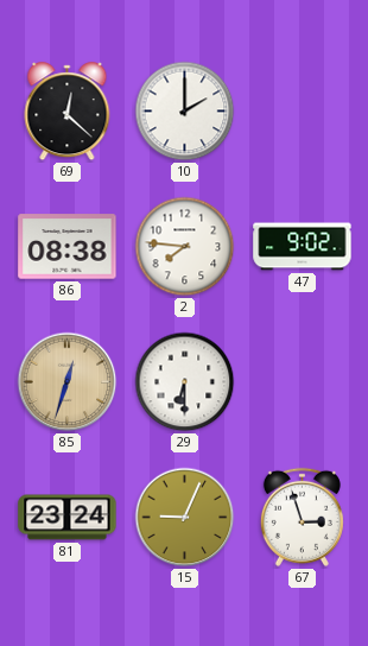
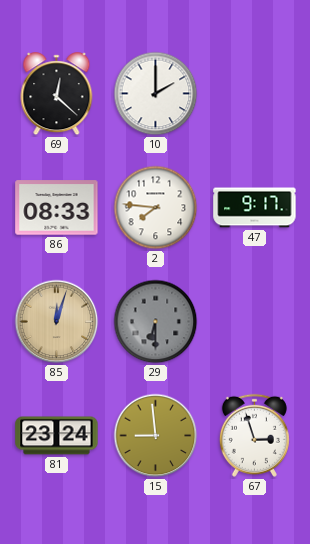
86: 08:38 -> 08:33 (57, 208)
47: 9:02 -> 9:17 (255, 208)
85: 12:33 -> 12:03 (57, 322)
29 dial: white -> grey (156, 322)
15: 9:04 -> 8:59 (156, 436)
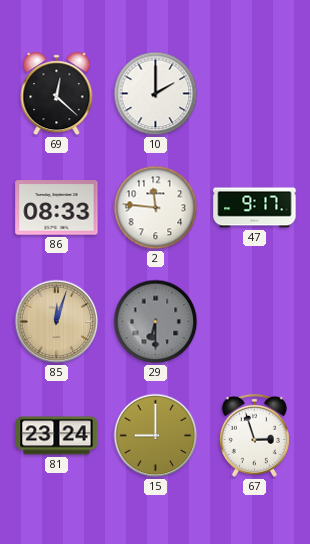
2: 7:46 -> 11:46 (156, 208)
15: 8:59 -> 9:00 (156, 436)
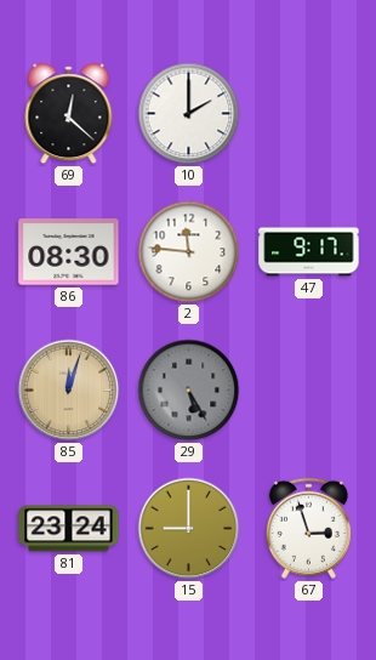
86: 08:33 -> 08:30 (69, 252)
29: 6:30 -> 5:25 (189, 391)
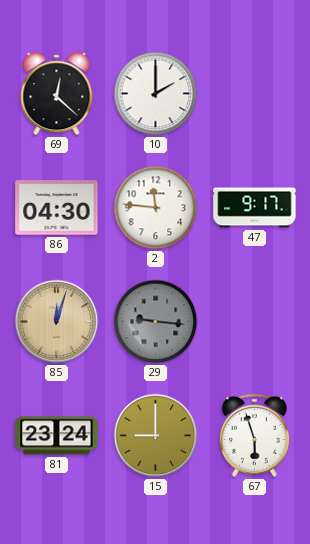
86: 08:30 -> 04:30 (57, 208)
29: 5:25 -> 9:16 (156, 322)
67: 2:57 -> 5:57 (254, 435)
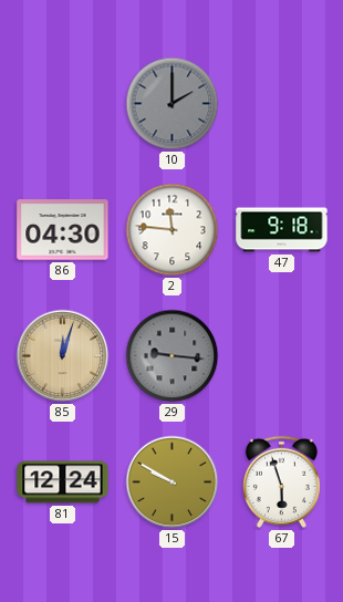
69: 12:22 -> none (57, 94)
10 dial: white -> grey (173, 104)
47: 9:17 -> 9:18 (282, 230)
81: 23:24 -> 12:24 (63, 482)
15: 9:00 -> 9:50 (173, 482)
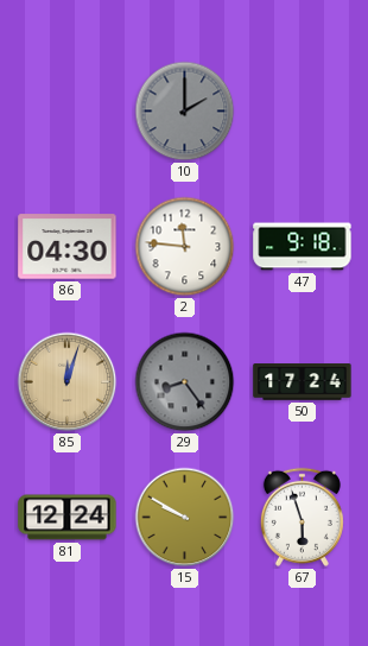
29: 9:16 -> 8:24 (185, 382)
50: none -> 17:24 (303, 382)
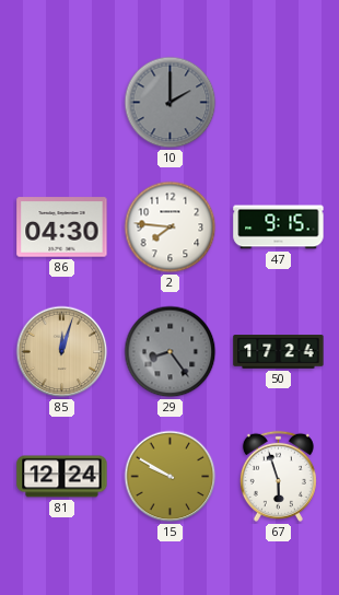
2: 11:46 -> 7:46 (171, 227)
47: 9:18 -> 9:15 (279, 227)
